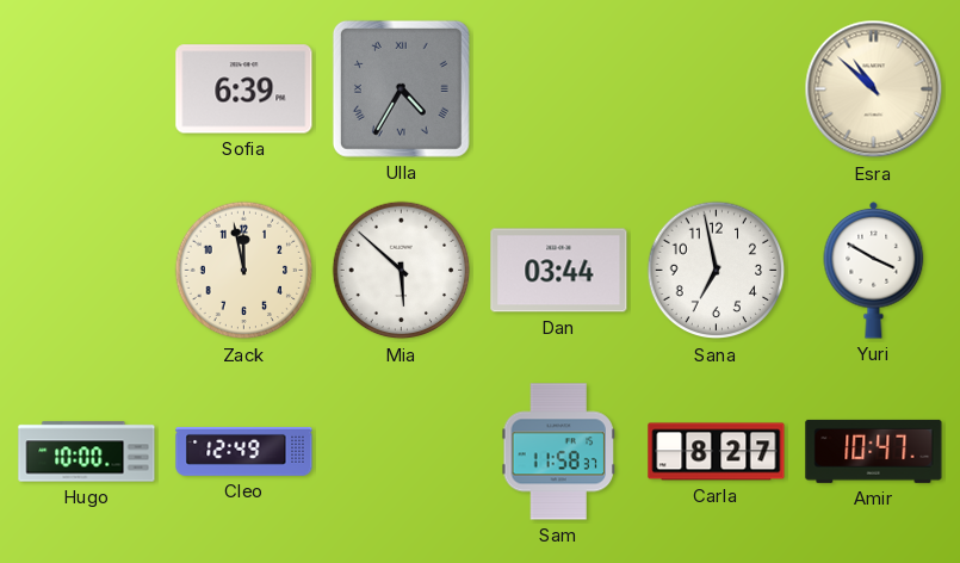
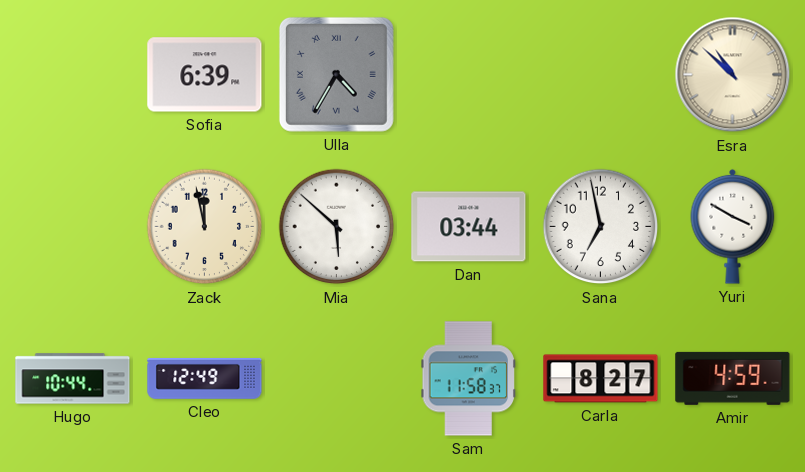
Hugo: 10:00 -> 10:44 (73, 379)
Amir: 10:47 -> 4:59 (733, 378)
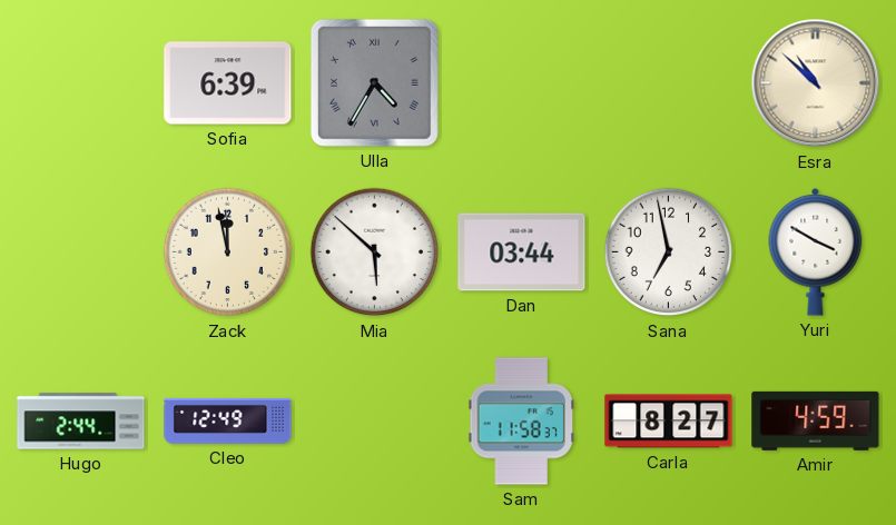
Hugo: 10:44 -> 2:44 (81, 422)
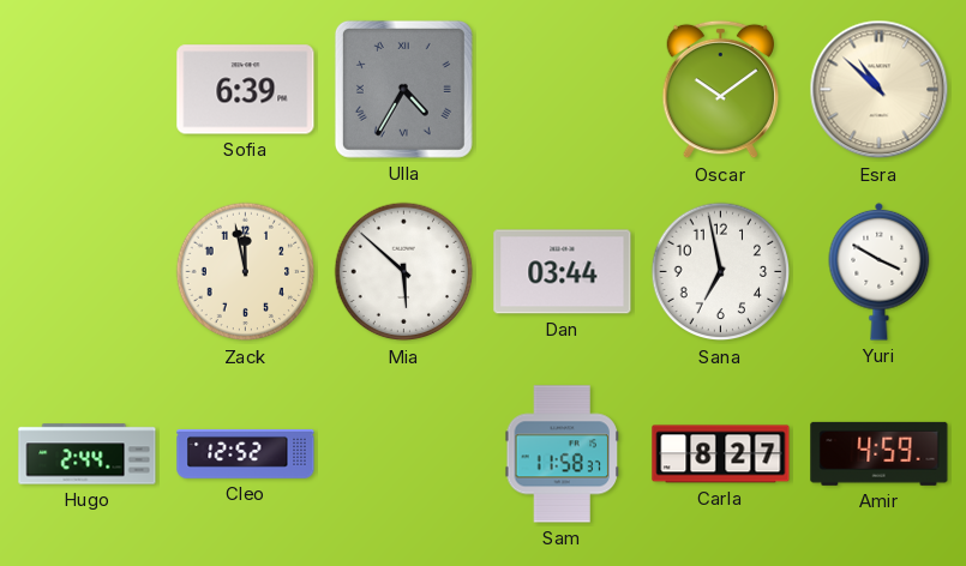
Oscar: none -> 10:09 (721, 90)
Cleo: 12:49 -> 12:52 (246, 453)
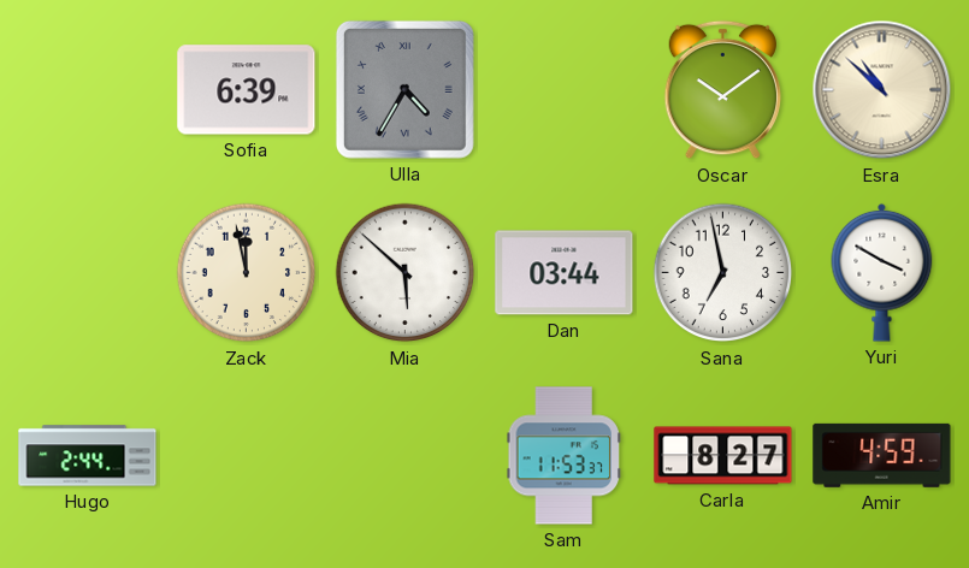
Cleo: 12:52 -> none (246, 453)
Sam: 11:58 -> 11:53 (563, 456)
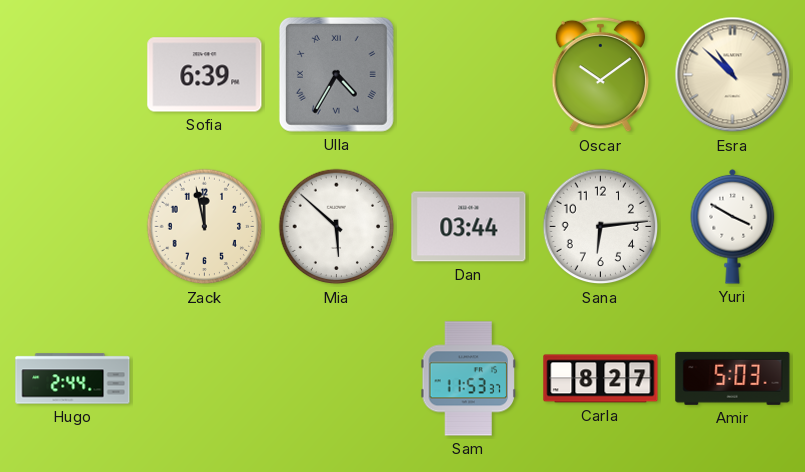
Sana: 6:58 -> 6:14 (601, 227)
Amir: 4:59 -> 5:03 (733, 378)
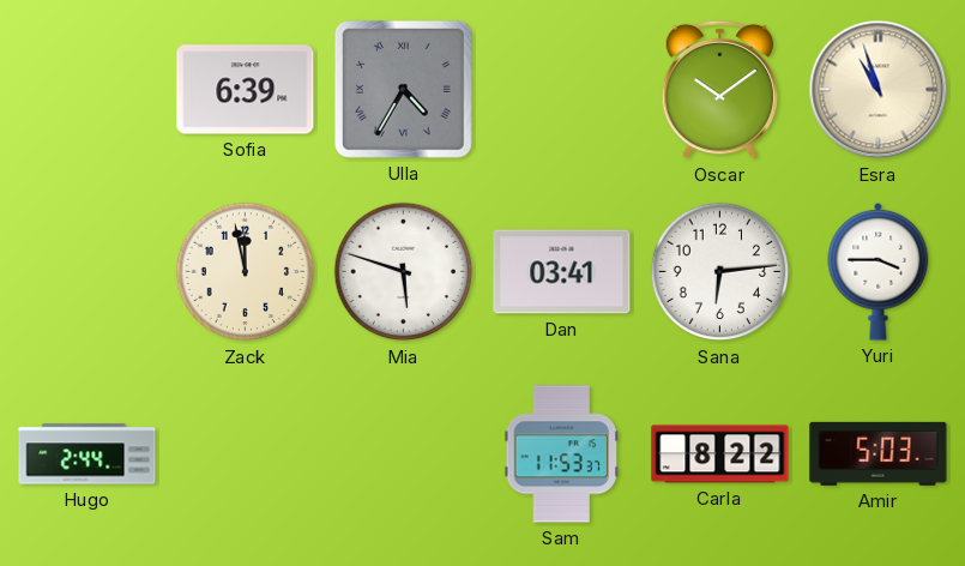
Esra: 10:52 -> 10:57 (879, 90)
Mia: 5:52 -> 5:48 (404, 272)
Dan: 03:44 -> 03:41 (562, 272)
Yuri: 3:50 -> 3:45 (879, 271)
Carla: 8:27 -> 8:22 (720, 454)
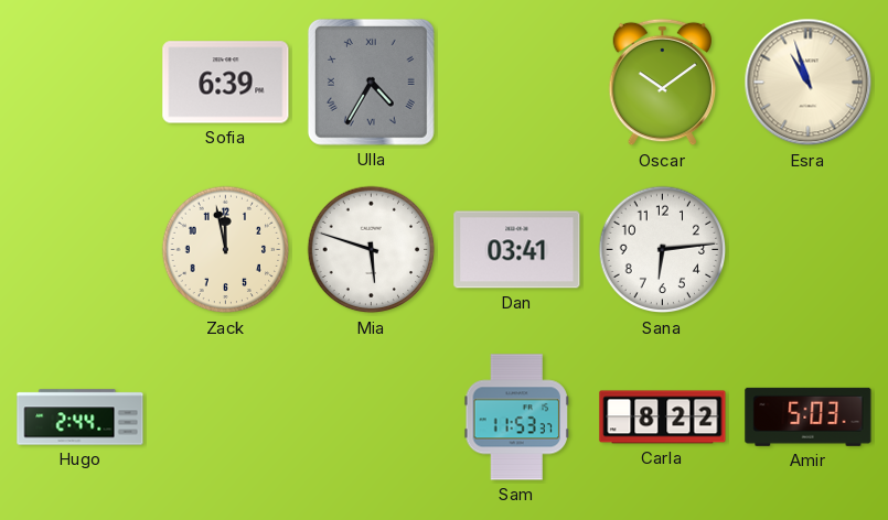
Yuri: 3:45 -> none (879, 271)
